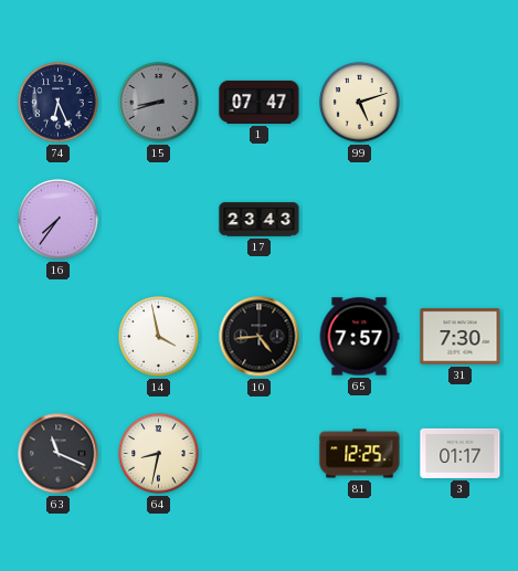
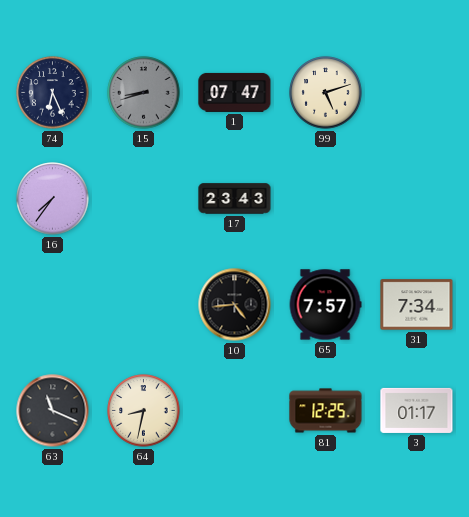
14: 3:58 -> none (159, 337)
31: 7:30 -> 7:34 (417, 305)
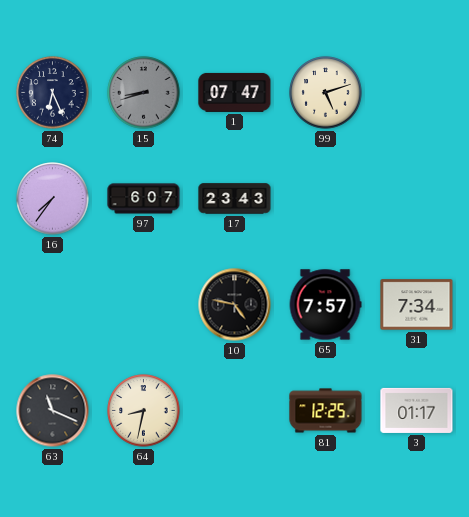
97: none -> 6:07 (144, 199)
10: 4:44 -> 4:47 (235, 305)
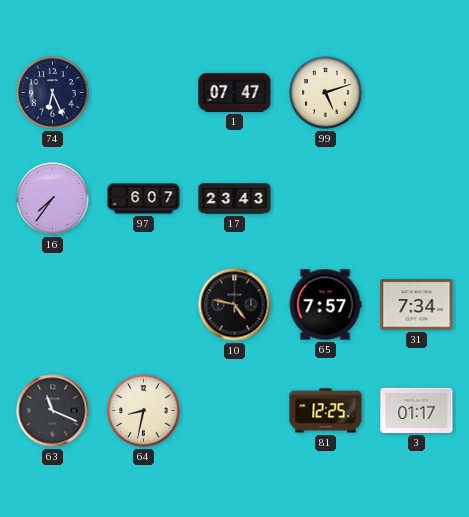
15: 8:42 -> none (144, 93)
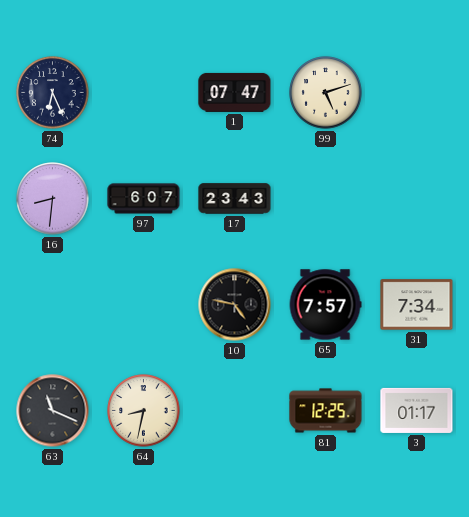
16: 7:36 -> 8:31 (53, 199)
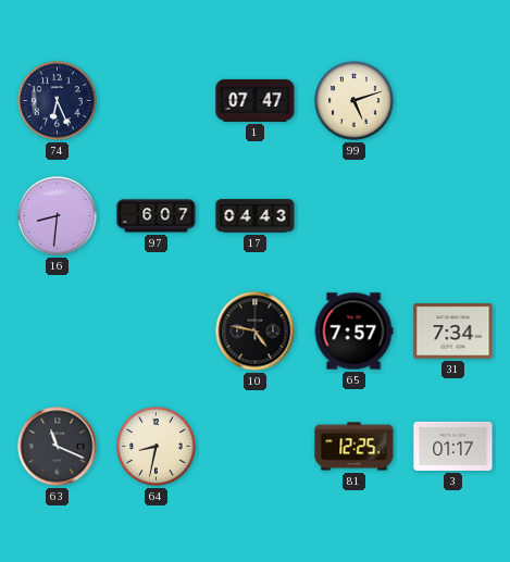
17: 23:43 -> 04:43 (256, 216)
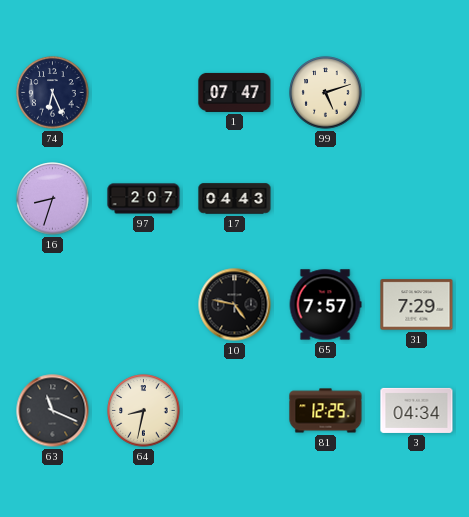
16: 8:31 -> 8:33 (53, 199)
97: 6:07 -> 2:07 (144, 199)
31: 7:34 -> 7:29 (417, 305)
3: 01:17 -> 04:34 (417, 410)
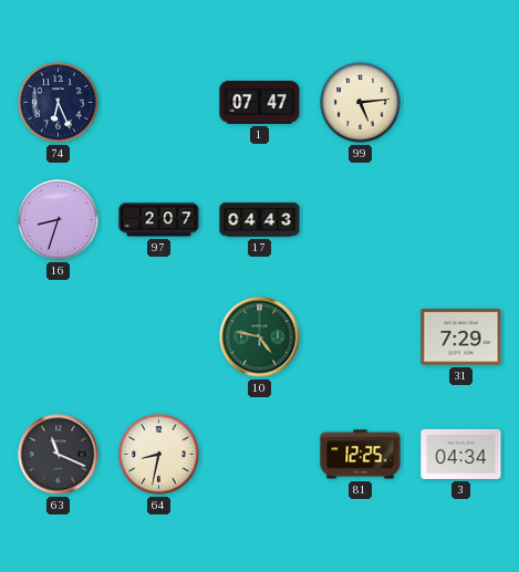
99: 5:12 -> 5:14 (361, 103)
10 dial: black -> green (260, 337)
65: 7:57 -> none (325, 305)
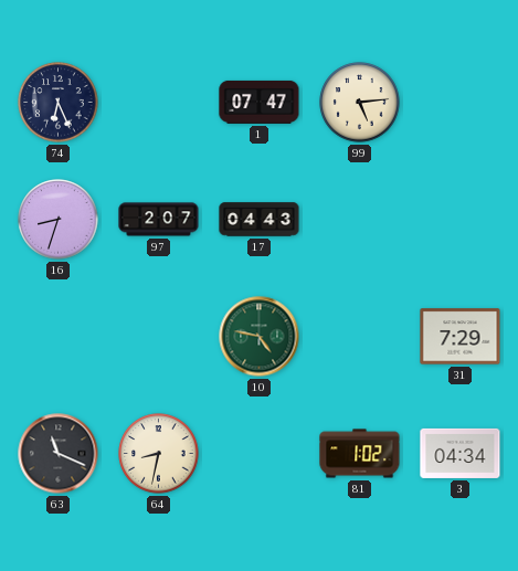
81: 12:25 -> 1:02 (360, 454)
